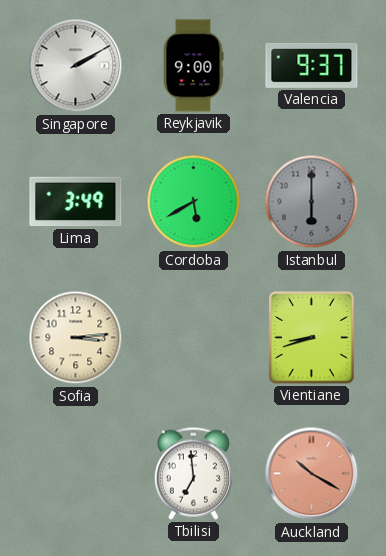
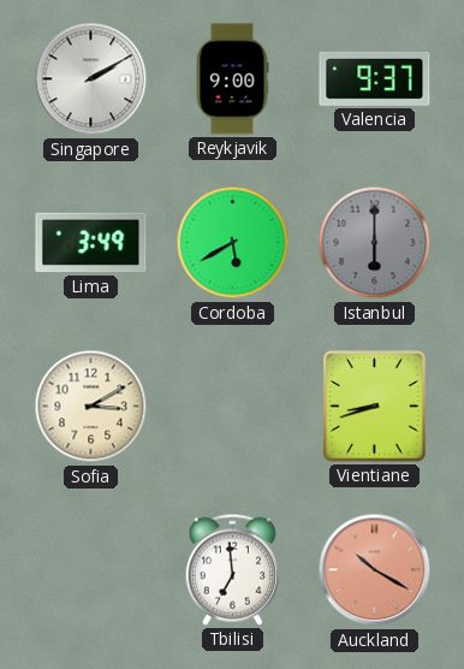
Sofia: 3:14 -> 3:10 (91, 407)
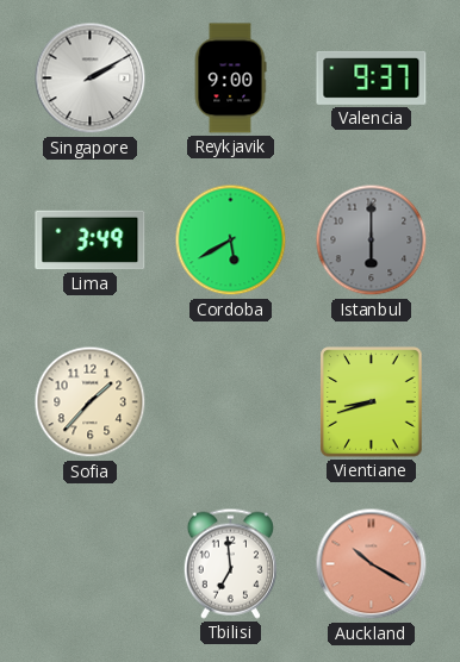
Sofia: 3:10 -> 1:37 (91, 402)
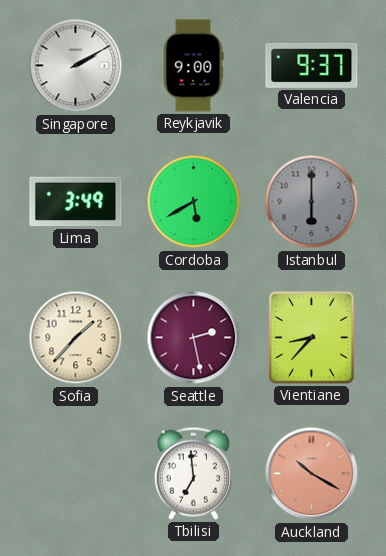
Seattle: none -> 2:28 (194, 338)
Vientiane: 8:42 -> 8:37 (312, 338)
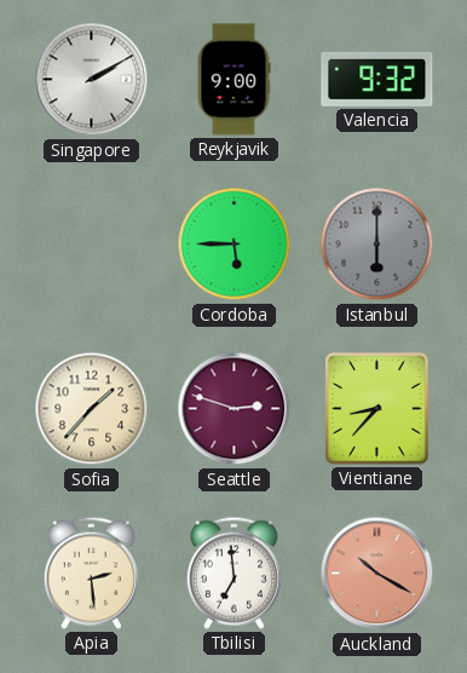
Valencia: 9:37 -> 9:32 (377, 79)
Lima: 3:49 -> none (76, 202)
Cordoba: 5:40 -> 5:45 (235, 245)
Seattle: 2:28 -> 2:48 (235, 409)
Apia: none -> 2:29 (91, 573)
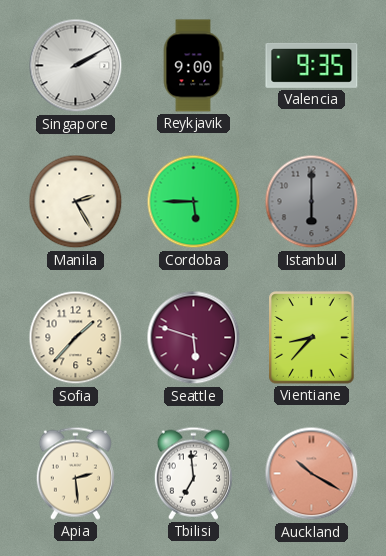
Valencia: 9:32 -> 9:35 (312, 65)
Manila: none -> 2:25 (76, 202)
Seattle: 2:48 -> 5:48 (194, 338)
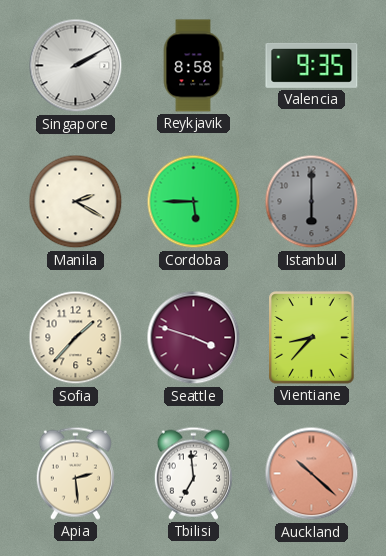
Reykjavik: 9:00 -> 8:58 (193, 66)
Manila: 2:25 -> 2:20 (76, 202)
Seattle: 5:48 -> 3:48 (194, 338)
Auckland: 10:20 -> 10:22 (312, 474)
